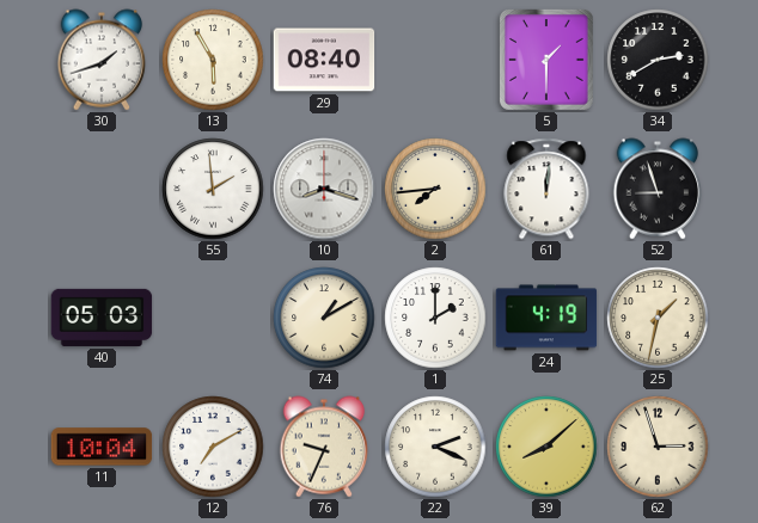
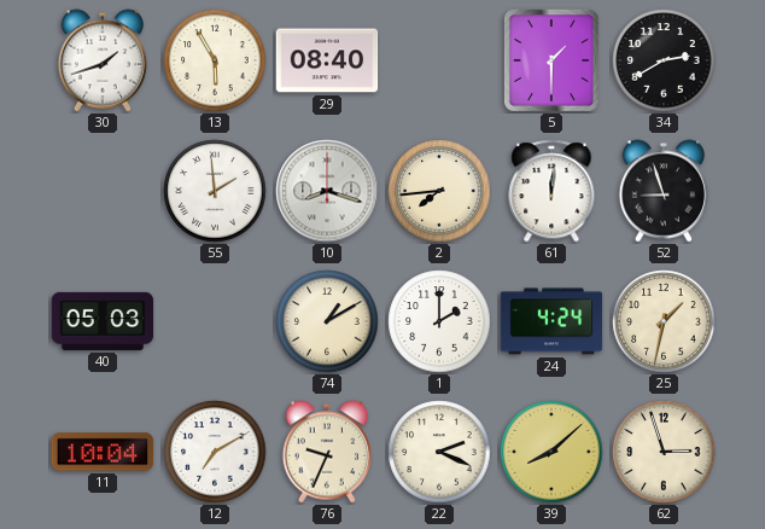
24: 4:19 -> 4:24 (551, 321)
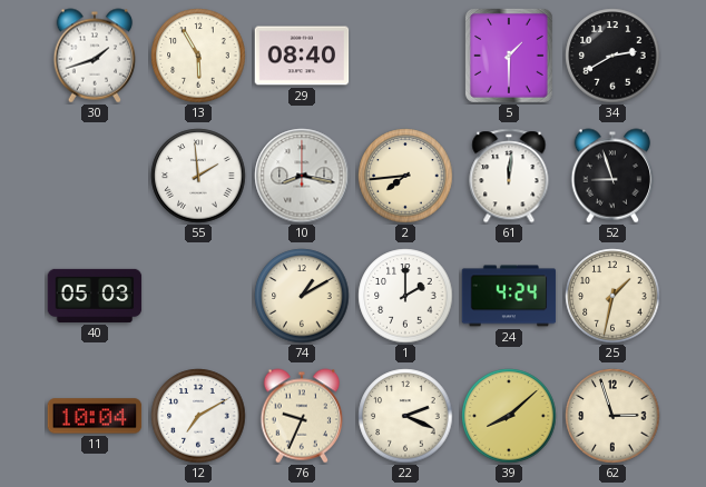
10: 8:18 -> 8:17 (302, 176)
